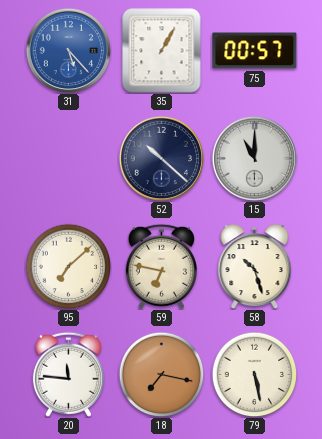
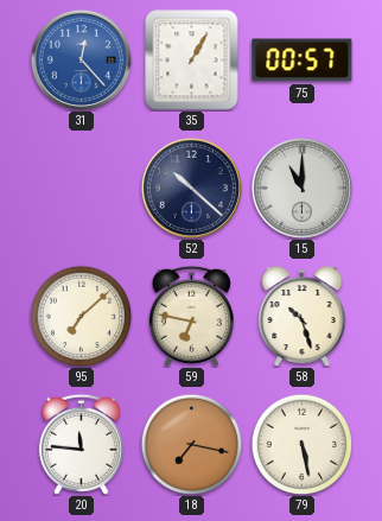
31: 5:23 -> 12:23 (81, 59)
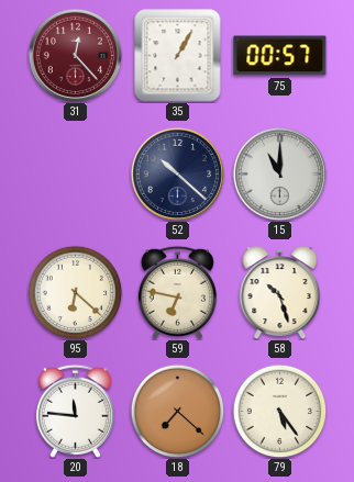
31 dial: blue -> burgundy (75, 55)
95: 7:08 -> 6:22 (75, 292)
18: 7:17 -> 7:22 (177, 411)
79: 5:28 -> 5:24 (279, 411)
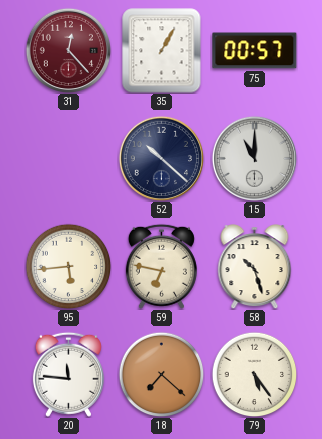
95: 6:22 -> 5:44 (68, 266)
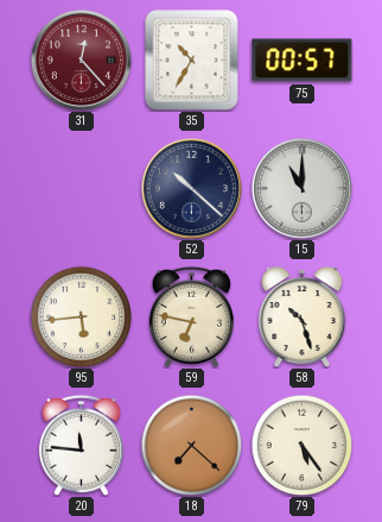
35: 1:05 -> 10:35 (192, 61)
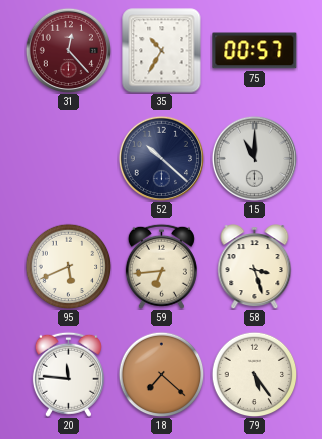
95: 5:44 -> 5:41 (68, 266)
59: 6:47 -> 6:44 (161, 266)
58: 10:27 -> 3:27 (255, 267)
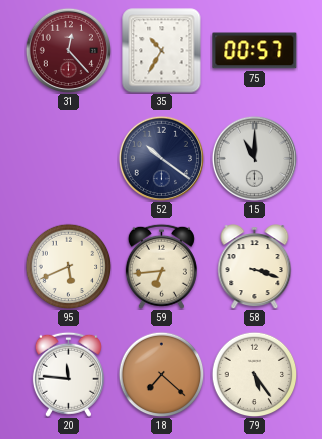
52: 10:22 -> 10:21 (161, 158)
58: 3:27 -> 3:18 (255, 267)
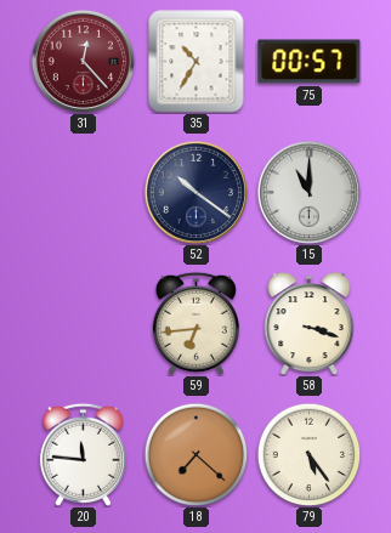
95: 5:41 -> none (68, 266)
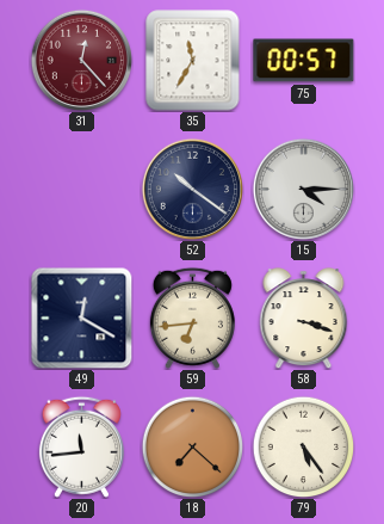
35: 10:35 -> 11:35 (193, 61)
15: 11:00 -> 4:15 (303, 189)
49: none -> 12:20 (81, 318)
20: 11:46 -> 11:44 (81, 446)
